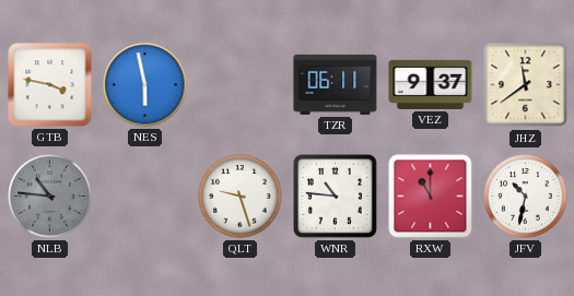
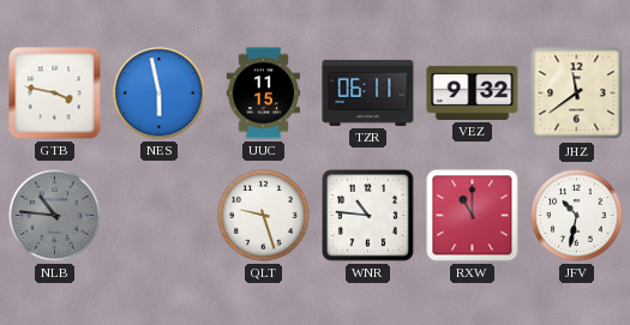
UUC: none -> 11:15 (263, 94)
VEZ: 9:37 -> 9:32 (473, 92)
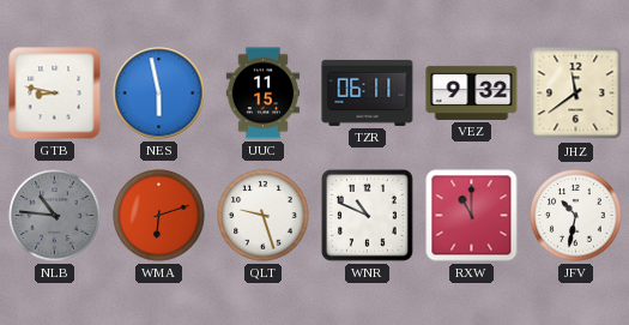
GTB: 3:47 -> 8:47 (55, 94)
WMA: none -> 6:12 (159, 216)
WNR: 10:46 -> 10:49 (368, 216)
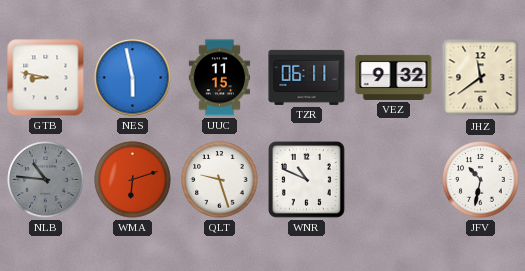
RXW: 11:00 -> none (472, 216)
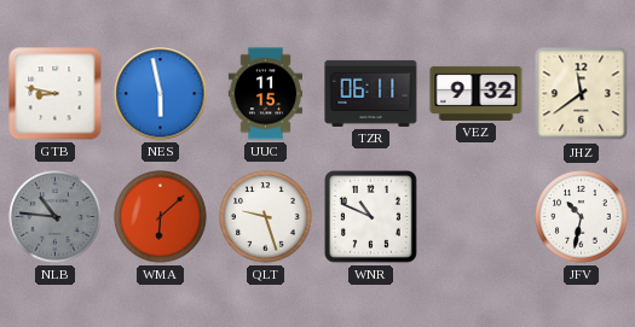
WMA: 6:12 -> 6:08 (161, 217)
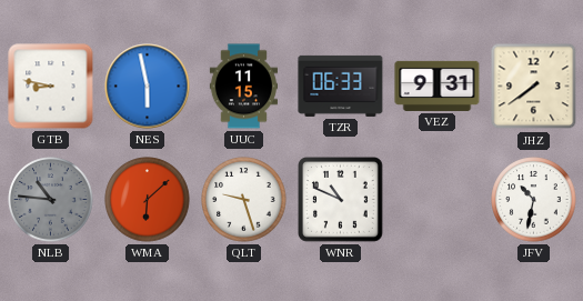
TZR: 06:11 -> 06:33 (341, 86)
VEZ: 9:32 -> 9:31 (438, 86)
JHZ: 11:39 -> 7:39 (534, 87)
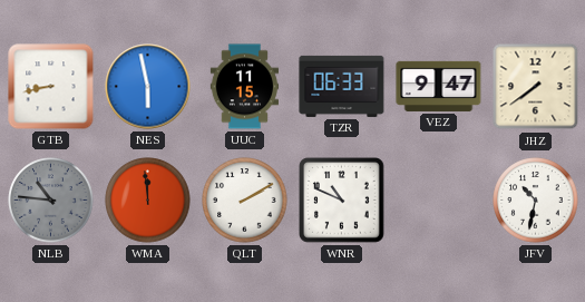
GTB: 8:47 -> 8:43 (51, 87)
VEZ: 9:31 -> 9:47 (439, 86)
WMA: 6:08 -> 11:59 (148, 201)
QLT: 9:27 -> 2:10 (245, 201)
